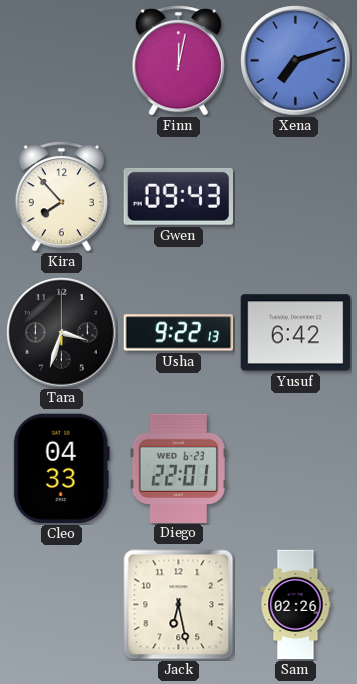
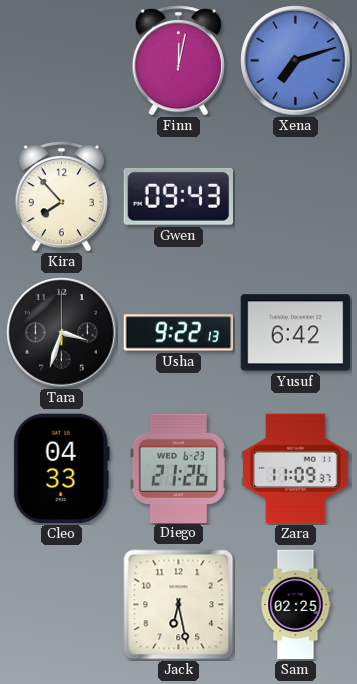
Diego: 22:01 -> 21:26 (178, 468)
Zara: none -> 11:09 (296, 469)
Sam: 02:26 -> 02:25 (296, 605)
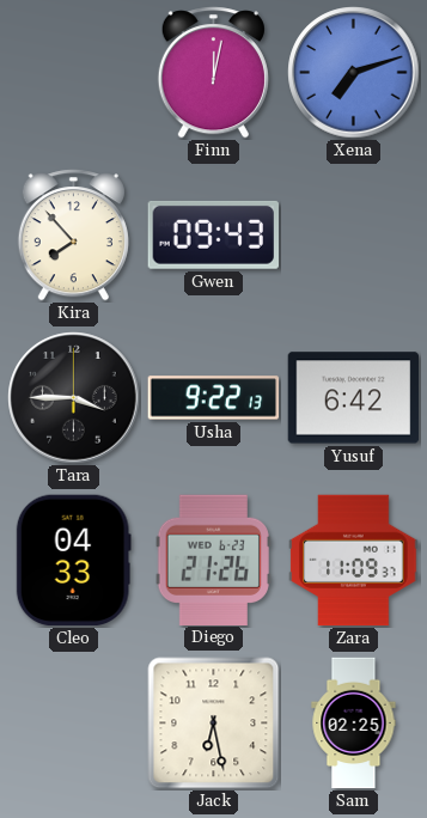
Tara: 3:33 -> 3:45 (74, 398)
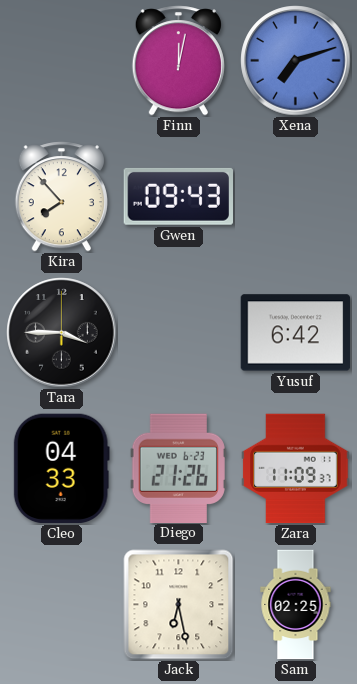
Usha: 9:22 -> none (214, 398)
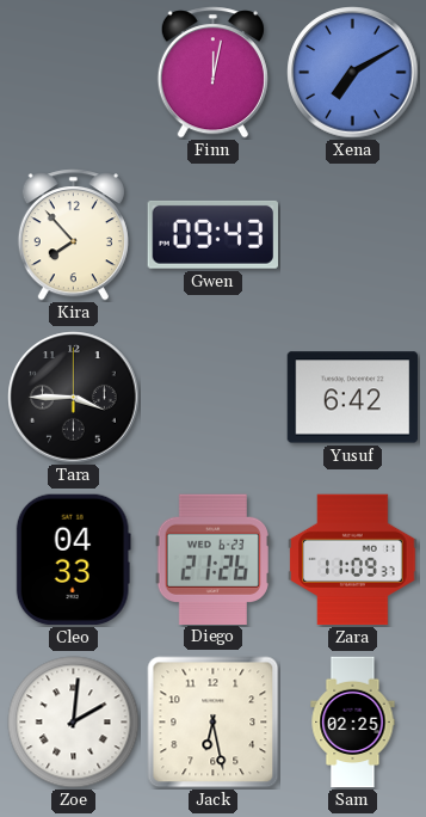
Xena: 7:12 -> 7:10 (353, 73)
Zoe: none -> 2:01 (74, 723)
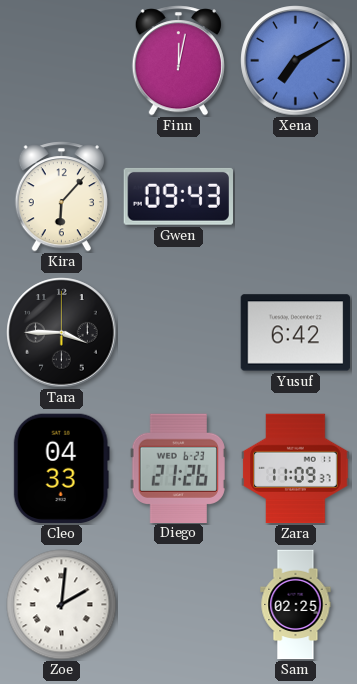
Kira: 7:53 -> 6:07 (61, 197)
Jack: 6:28 -> none (214, 723)
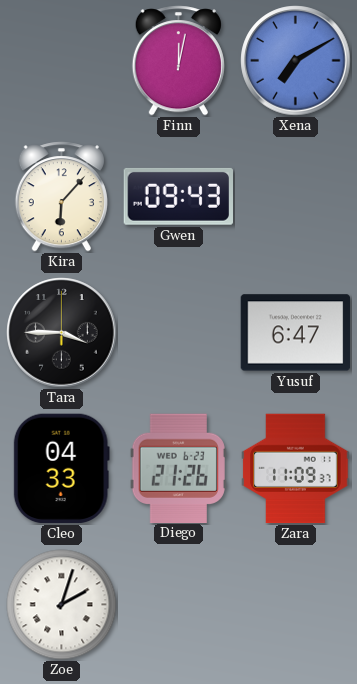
Yusuf: 6:42 -> 6:47 (296, 333)
Zoe: 2:01 -> 2:03 (62, 605)
Sam: 02:25 -> none (296, 605)
